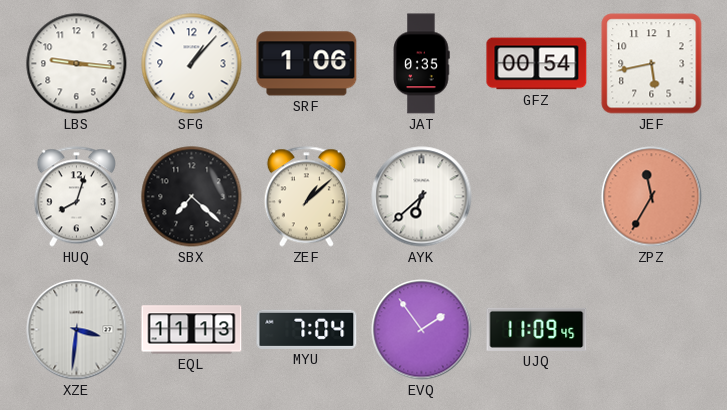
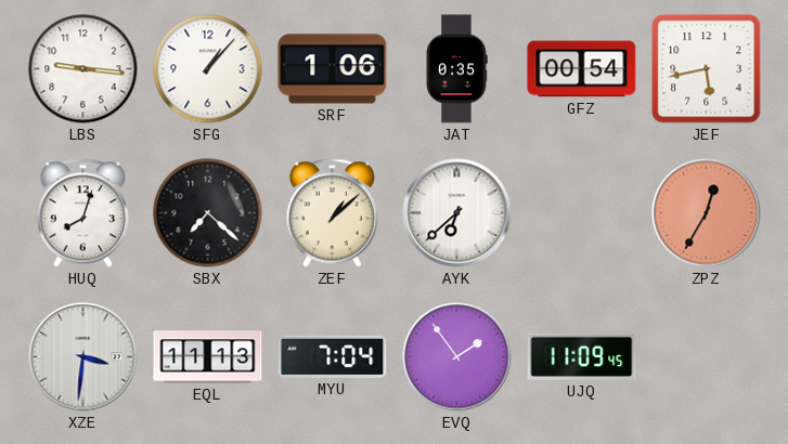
ZPZ: 11:35 -> 12:35 (707, 213)
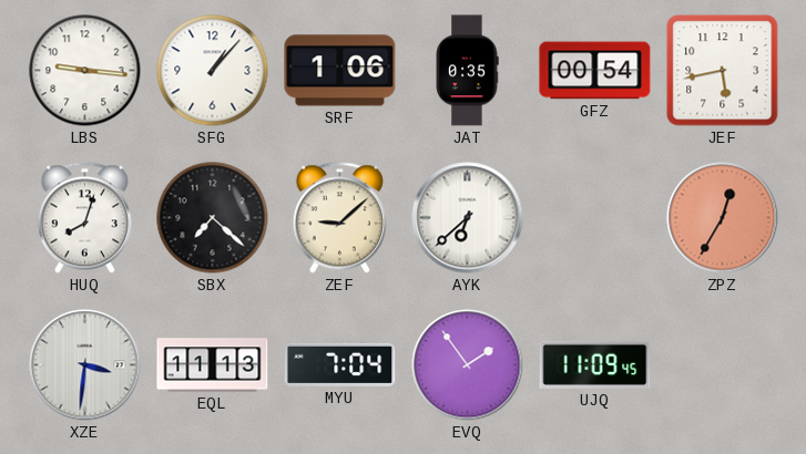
ZEF: 1:08 -> 9:08 (339, 218)
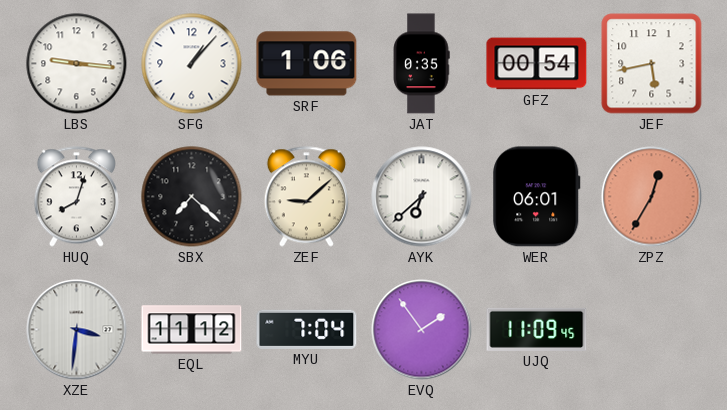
WER: none -> 06:01 (537, 197)
EQL: 11:13 -> 11:12 (192, 330)
